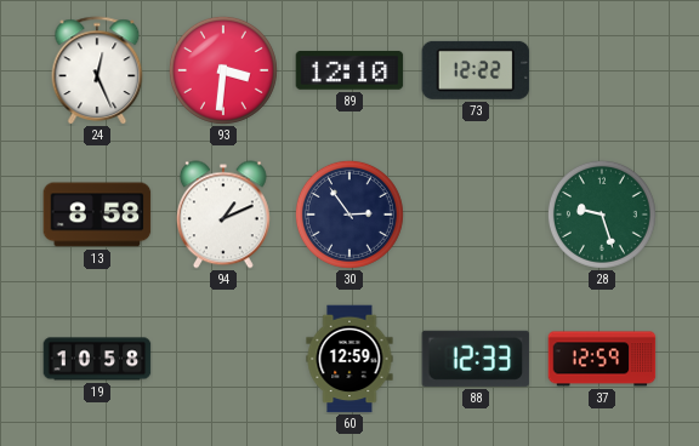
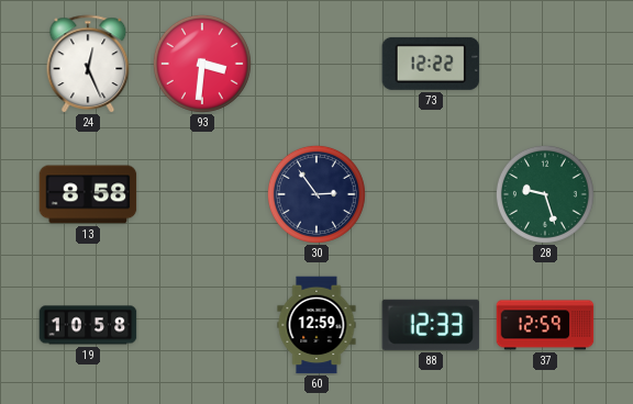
89: 12:10 -> none (349, 70)
94: 1:11 -> none (223, 215)
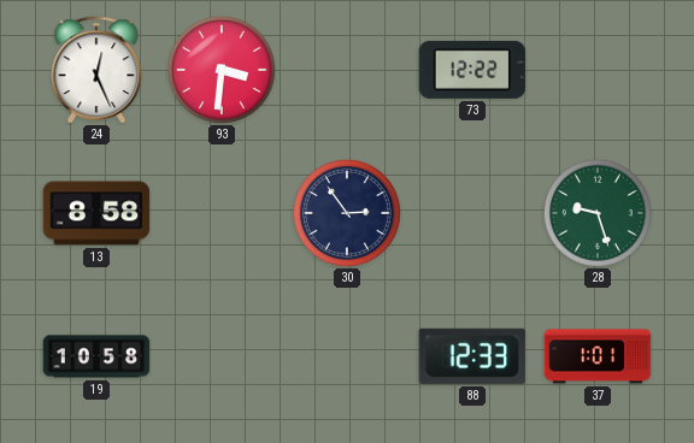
60: 12:59 -> none (316, 325)
37: 12:59 -> 1:01 (598, 356)
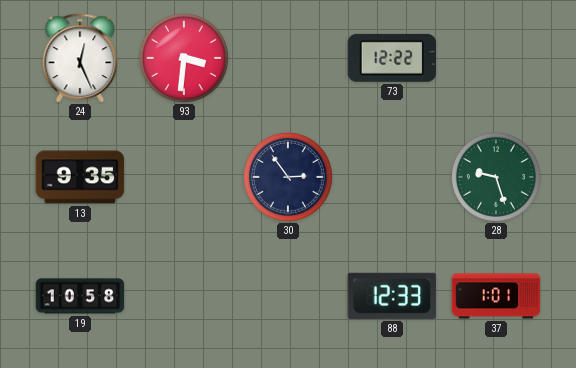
13: 8:58 -> 9:35 (80, 177)
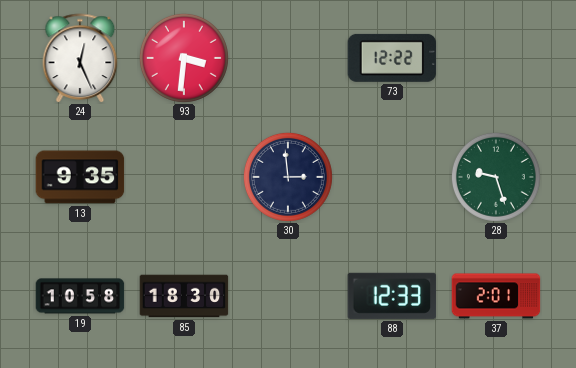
30: 2:54 -> 2:59 (288, 177)
85: none -> 18:30 (184, 296)
37: 1:01 -> 2:01 (496, 296)
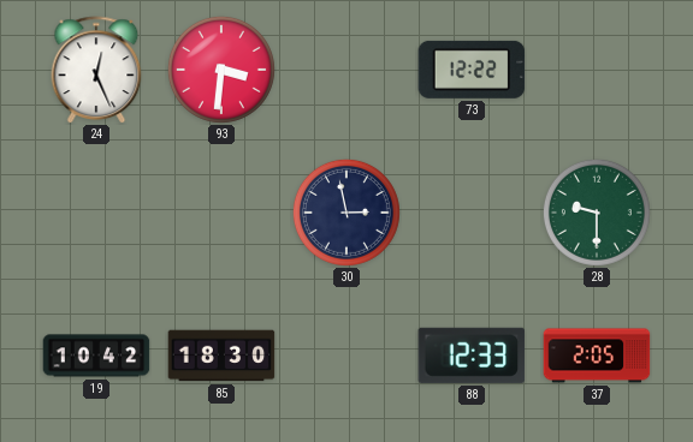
13: 9:35 -> none (80, 177)
30: 2:59 -> 2:58 (346, 213)
28: 9:27 -> 9:30 (597, 213)
19: 10:58 -> 10:42 (96, 356)
37: 2:01 -> 2:05 (597, 356)
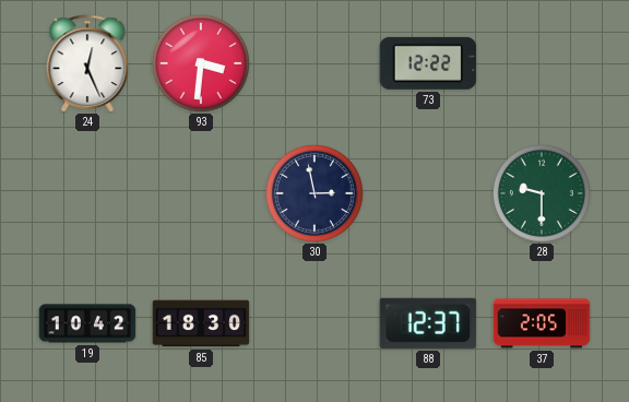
88: 12:33 -> 12:37 (428, 323)
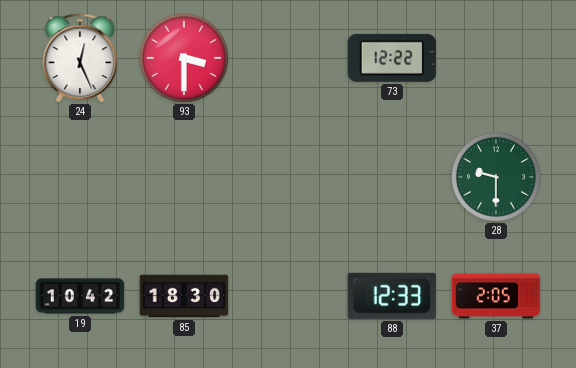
93: 3:31 -> 3:30 (184, 58)
30: 2:58 -> none (314, 193)
88: 12:37 -> 12:33 (392, 296)
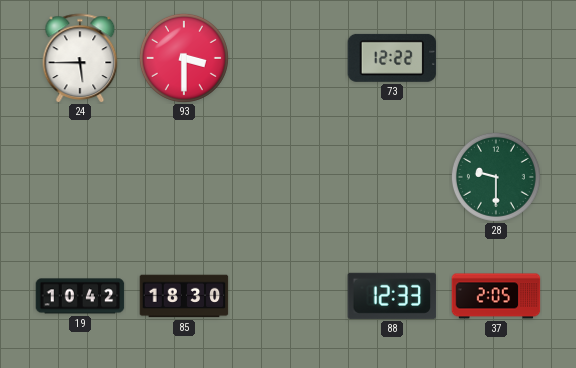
24: 12:26 -> 5:45 (80, 58)
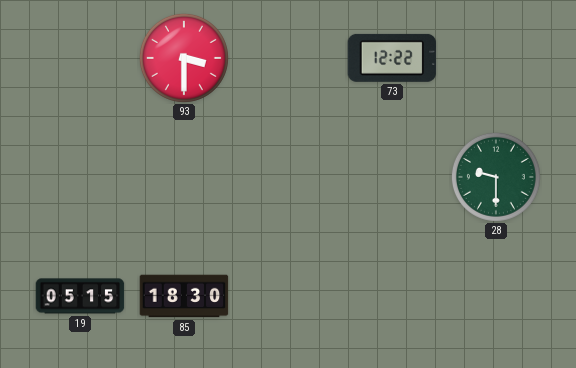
24: 5:45 -> none (80, 58)
19: 10:42 -> 05:15 (80, 296)
88: 12:33 -> none (392, 296)
37: 2:05 -> none (496, 296)
